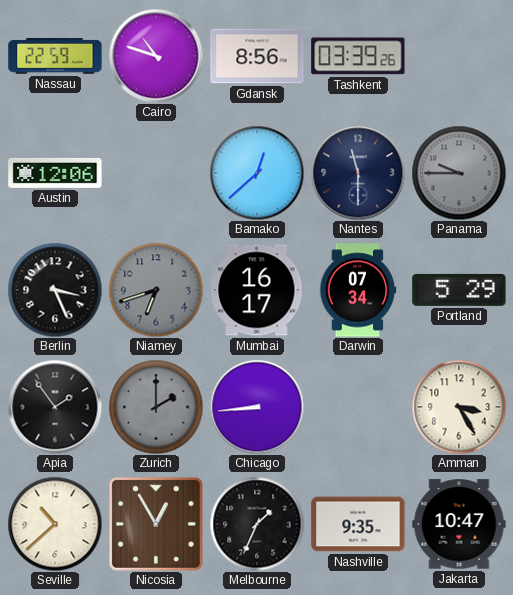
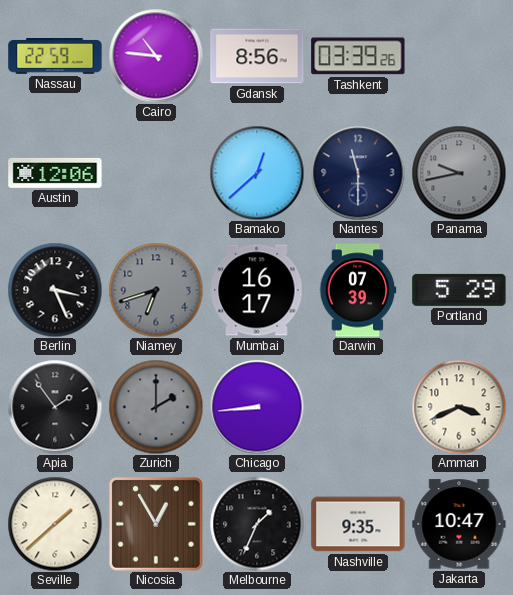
Cairo: 10:48 -> 10:46 (156, 56)
Panama: 9:45 -> 9:43 (459, 173)
Darwin: 07:34 -> 07:39 (358, 290)
Amman: 3:25 -> 3:41 (459, 407)
Seville: 10:38 -> 1:38 (55, 524)
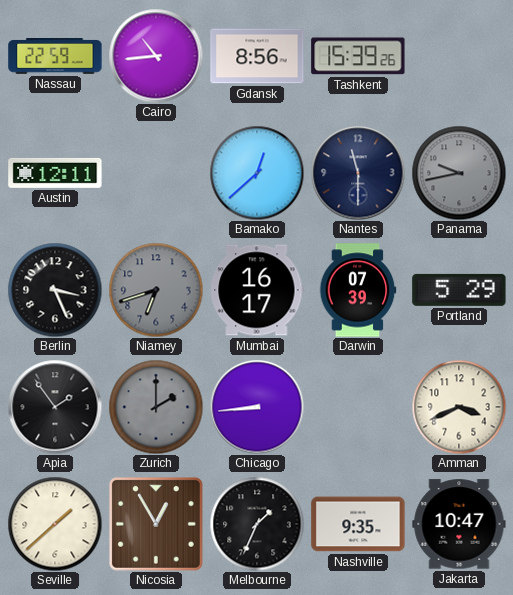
Cairo: 10:46 -> 10:44 (156, 56)
Tashkent: 03:39 -> 15:39 (358, 56)
Austin: 12:06 -> 12:11 (55, 173)
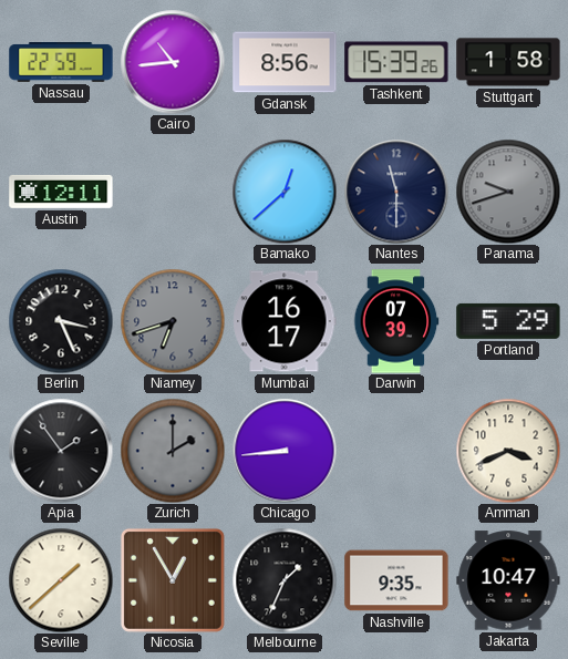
Stuttgart: none -> 1:58 (508, 62)
Panama: 9:43 -> 9:42 (508, 192)
